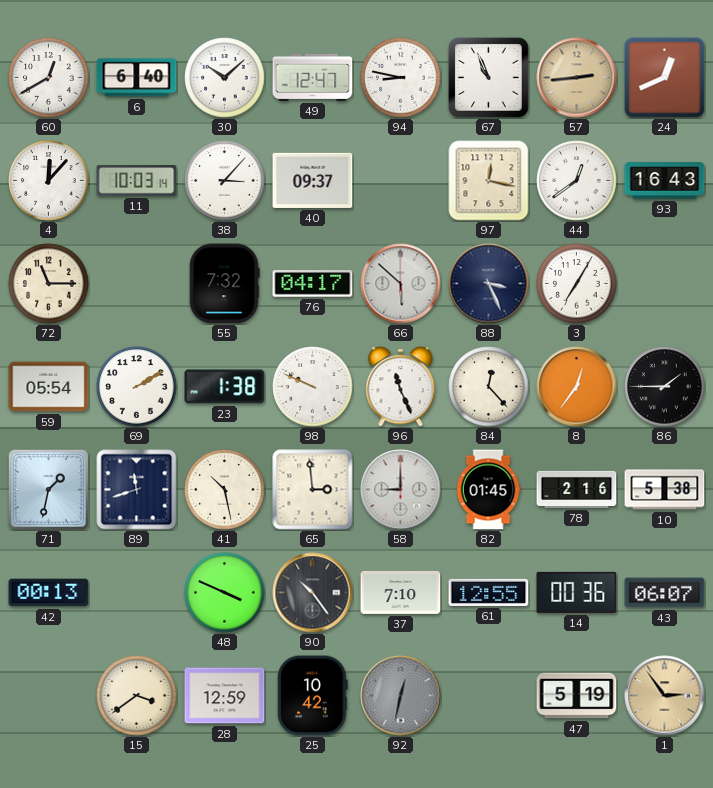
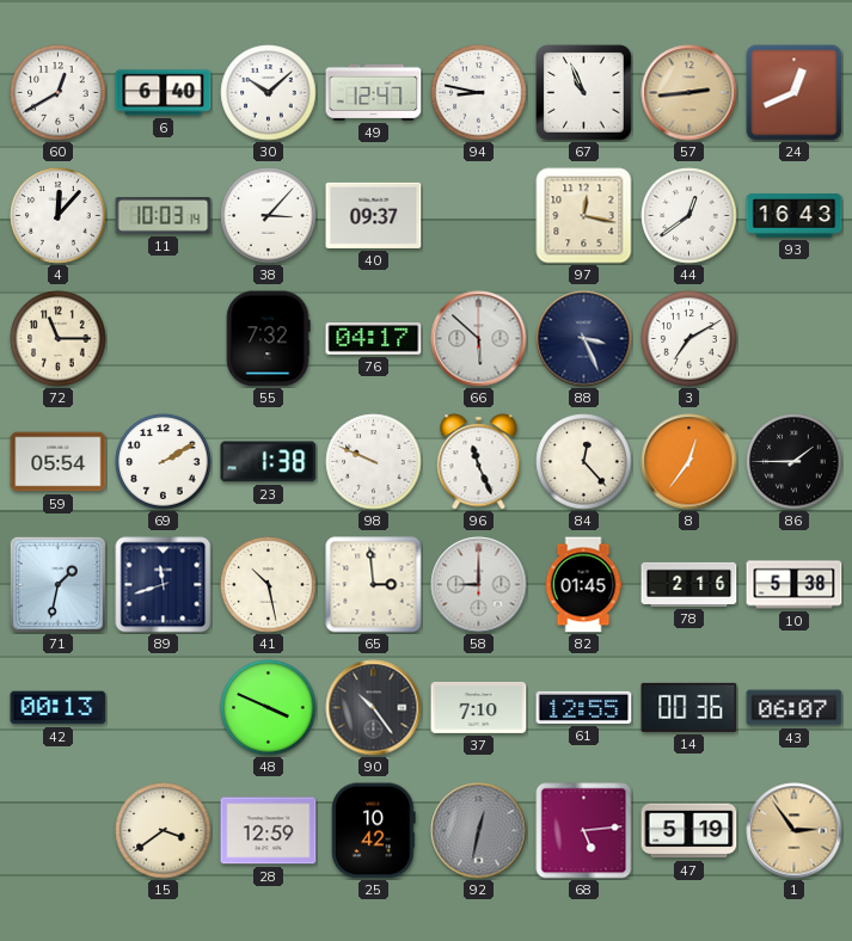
3: 7:05 -> 7:10 (689, 339)
68: none -> 5:14 (584, 831)
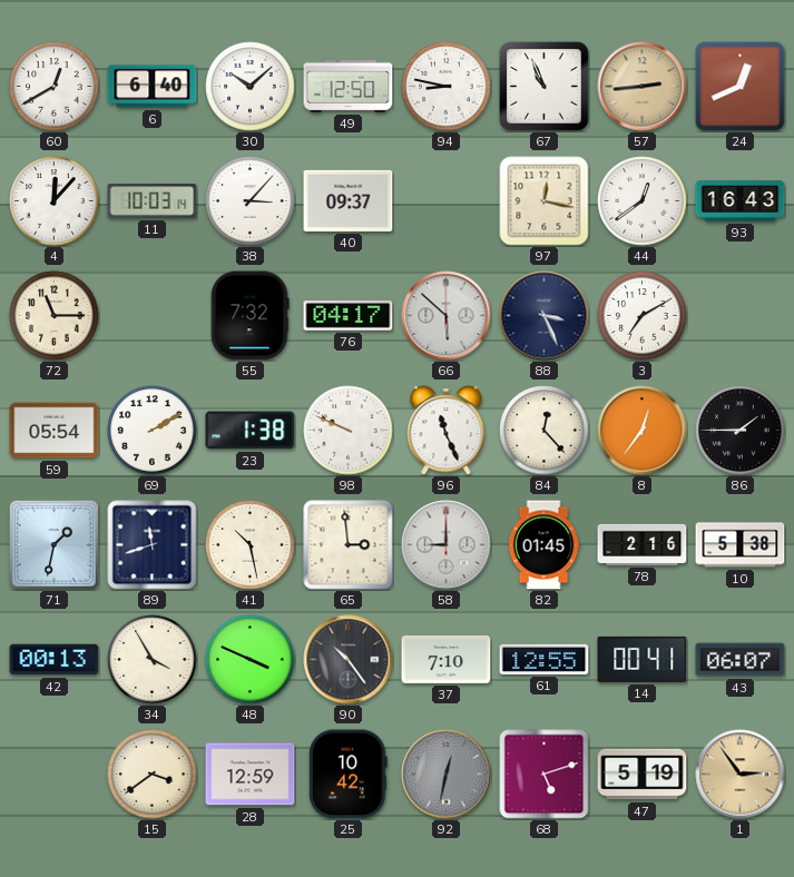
49: 12:47 -> 12:50 (349, 86)
34: none -> 3:55 (153, 660)
14: 00:36 -> 00:41 (643, 659)
68: 5:14 -> 5:12 (545, 775)
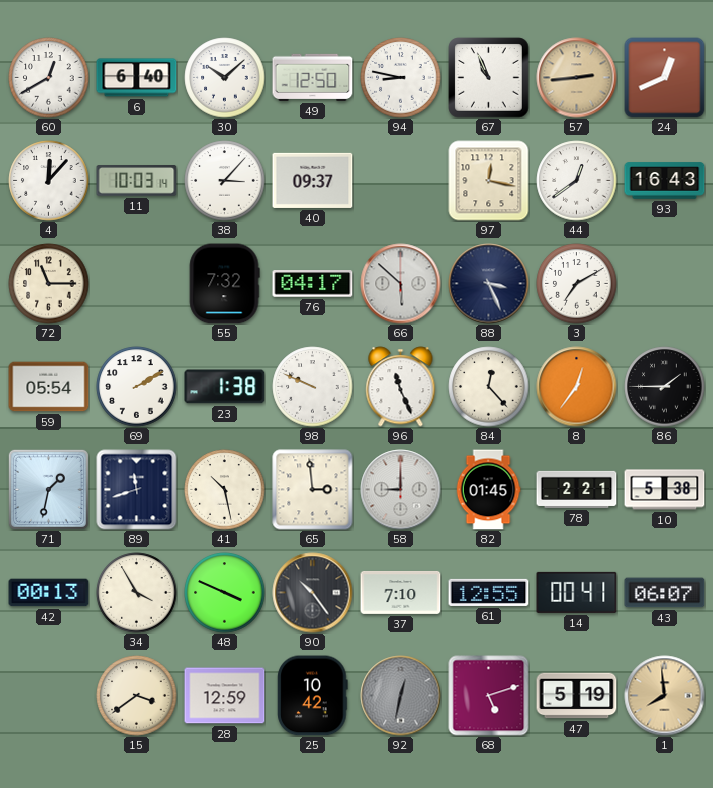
78: 2:16 -> 2:21 (577, 489)
1: 2:54 -> 7:59 (665, 696)
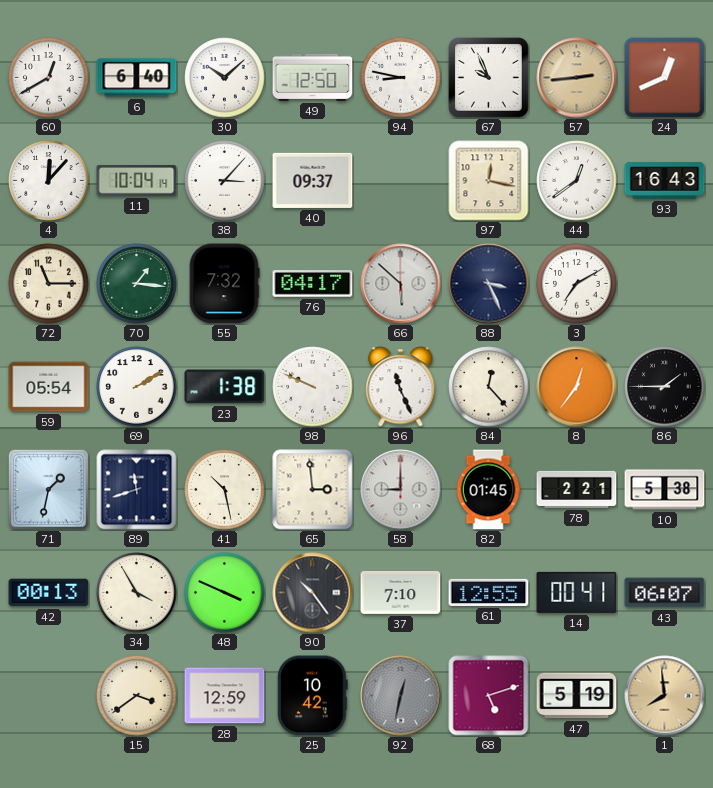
67: 10:56 -> 9:56 (489, 78)
11: 10:03 -> 10:04 (137, 181)
70: none -> 1:16 (137, 284)
